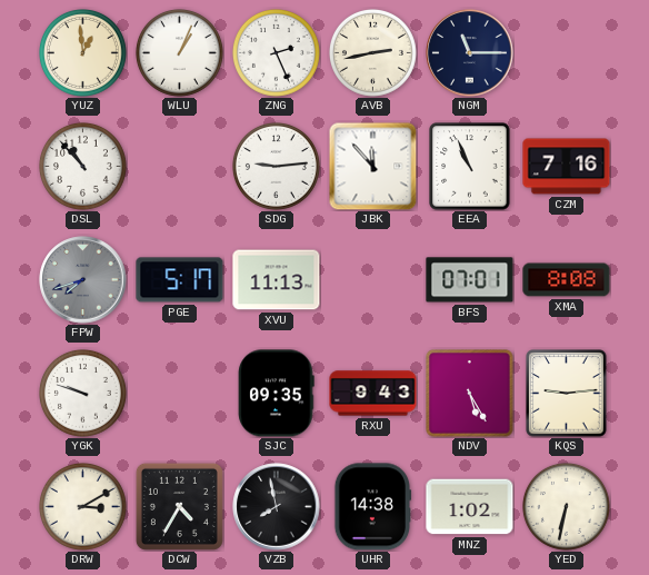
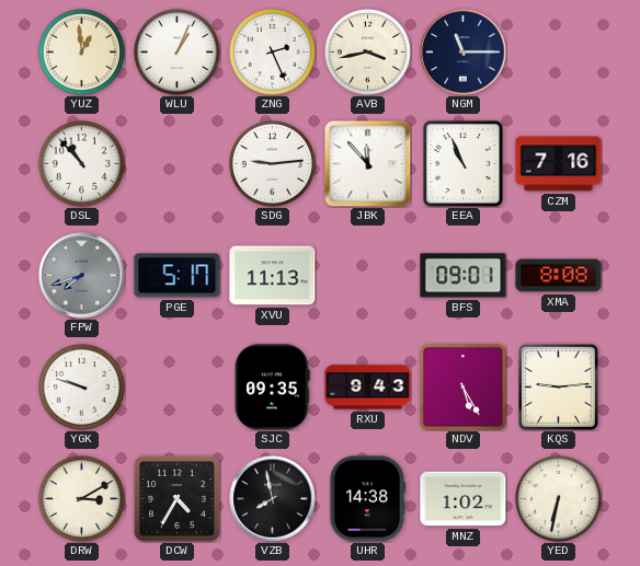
AVB: 2:43 -> 3:43 (367, 51)
BFS: 07:01 -> 09:01 (464, 276)
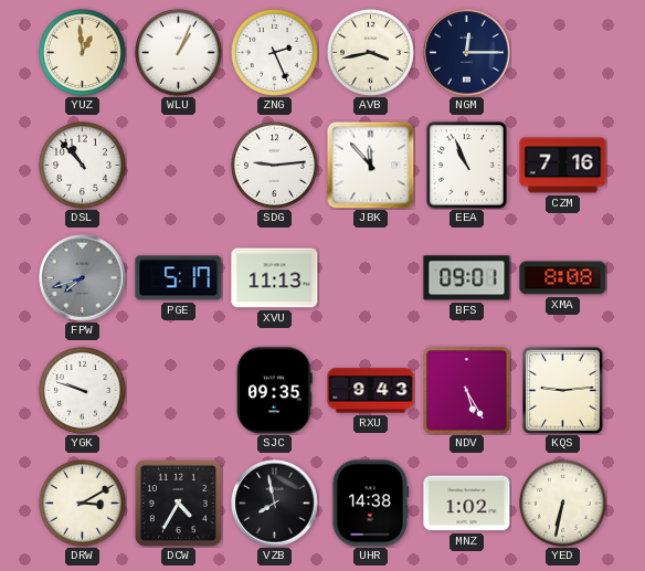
NGM: 11:15 -> 12:15 (467, 53)
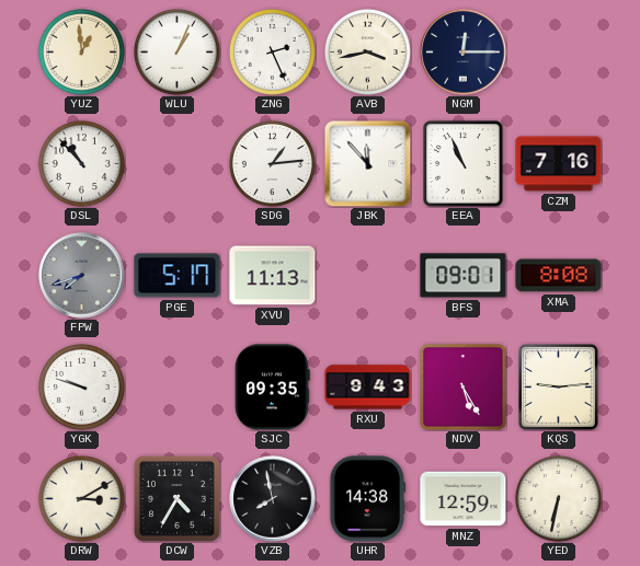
SDG: 9:14 -> 1:14 (272, 163)
MNZ: 1:02 -> 12:59 (464, 499)
